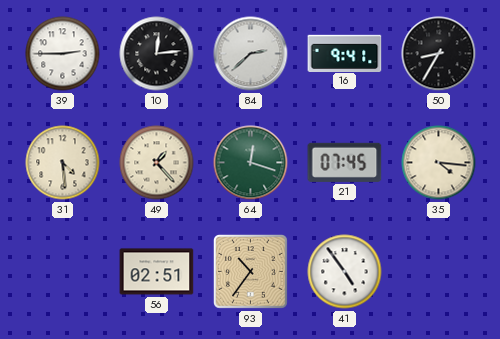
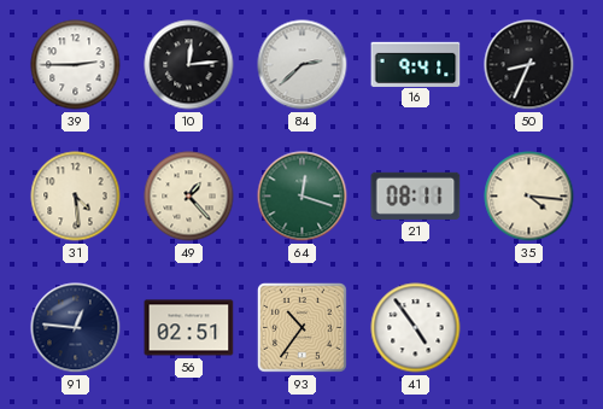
50: 8:35 -> 8:34 (529, 65)
21: 07:45 -> 08:11 (416, 195)
91: none -> 12:46 (76, 328)
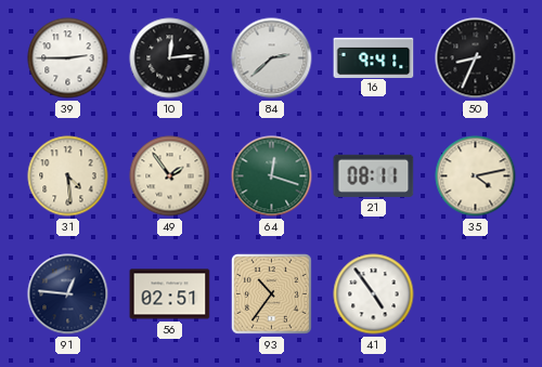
49: 1:23 -> 1:54 (170, 176)
35: 4:16 -> 4:13 (476, 176)
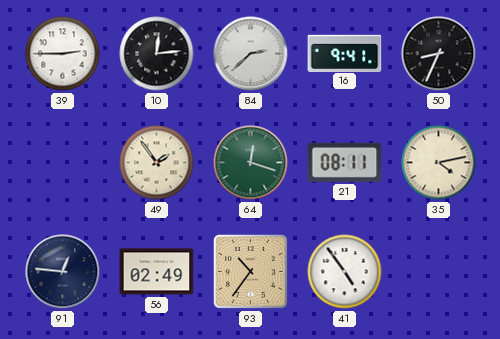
31: 4:29 -> none (68, 176)
56: 02:51 -> 02:49 (157, 272)
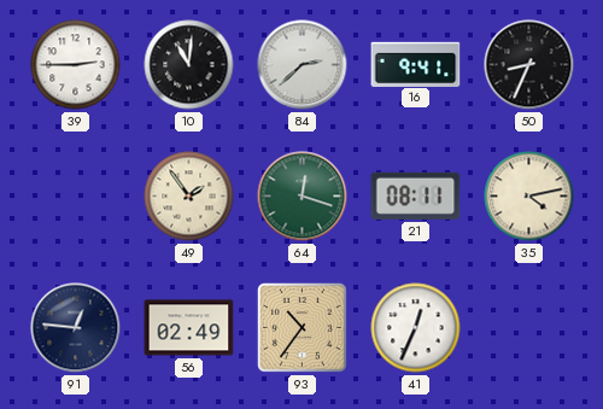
10: 12:14 -> 11:01 (189, 65)
41: 4:54 -> 12:34 (416, 328)
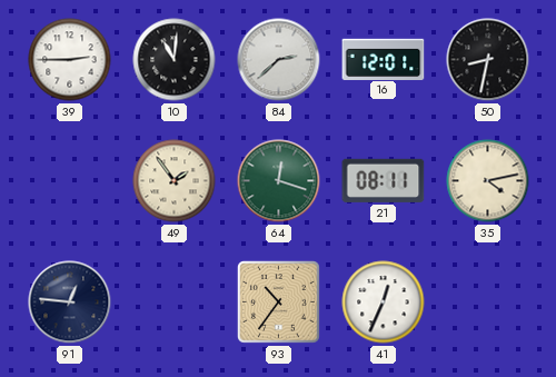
16: 9:41 -> 12:01 (384, 59)
50: 8:34 -> 8:32 (488, 60)
56: 02:49 -> none (189, 328)
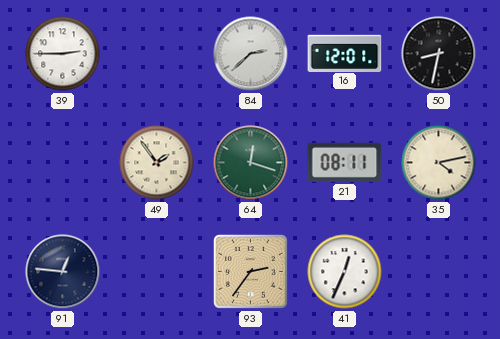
10: 11:01 -> none (175, 60)
93: 10:36 -> 2:36 (250, 271)
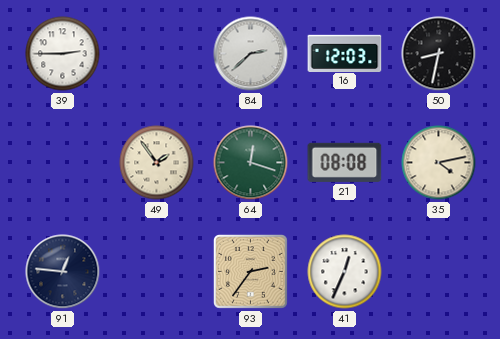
16: 12:01 -> 12:03 (345, 53)
21: 08:11 -> 08:08 (345, 162)
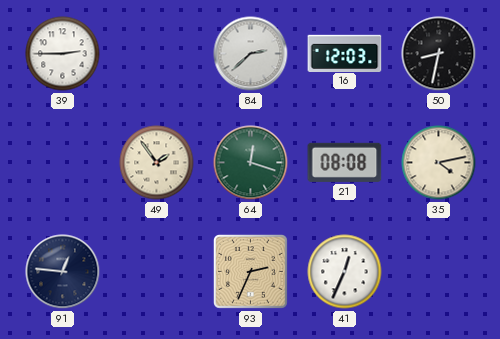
93: 2:36 -> 2:34 (250, 271)
